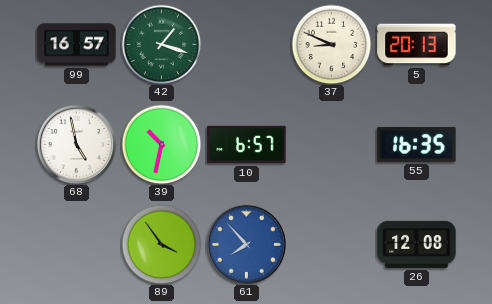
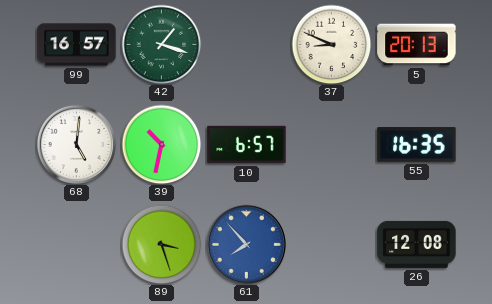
68: 4:58 -> 5:01 (76, 144)
89: 3:54 -> 3:27 (161, 244)
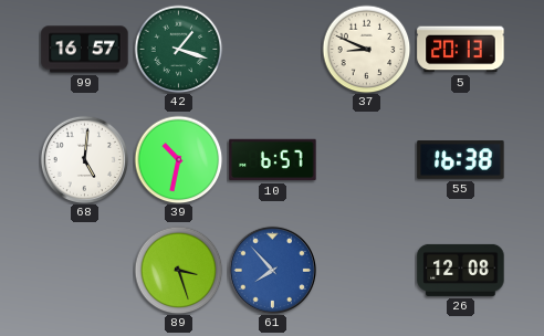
55: 16:35 -> 16:38 (461, 160)
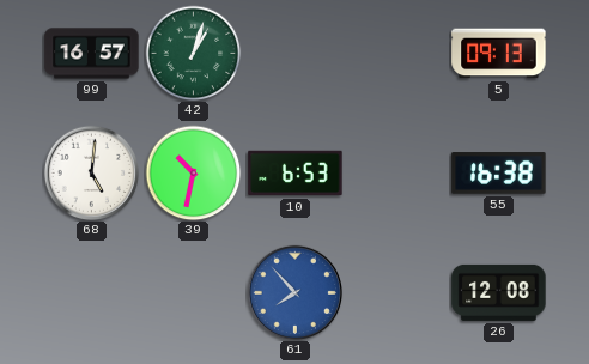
42: 1:18 -> 1:03 (193, 53)
37: 8:49 -> none (366, 49)
5: 20:13 -> 09:13 (499, 54)
10: 6:57 -> 6:53 (296, 174)
89: 3:27 -> none (178, 270)
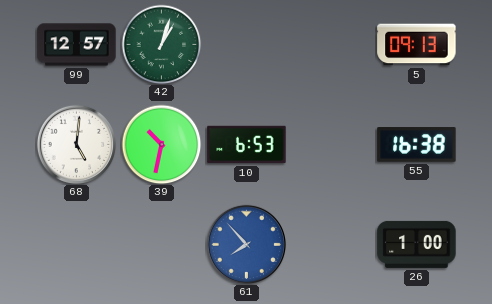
99: 16:57 -> 12:57 (77, 45)
26: 12:08 -> 1:00 (417, 244)
